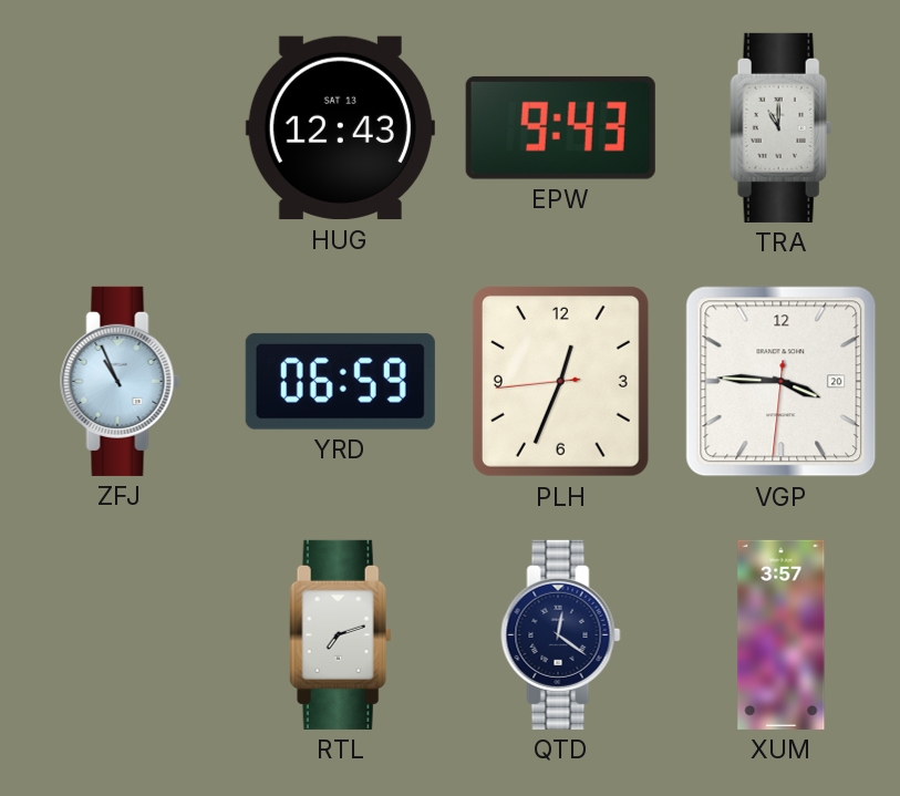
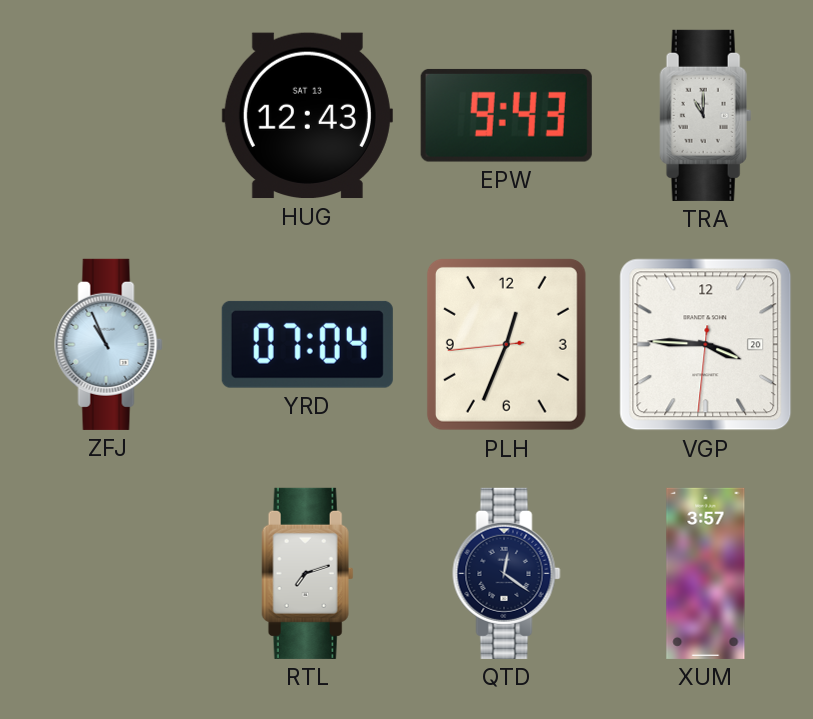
YRD: 06:59 -> 07:04 (307, 344)
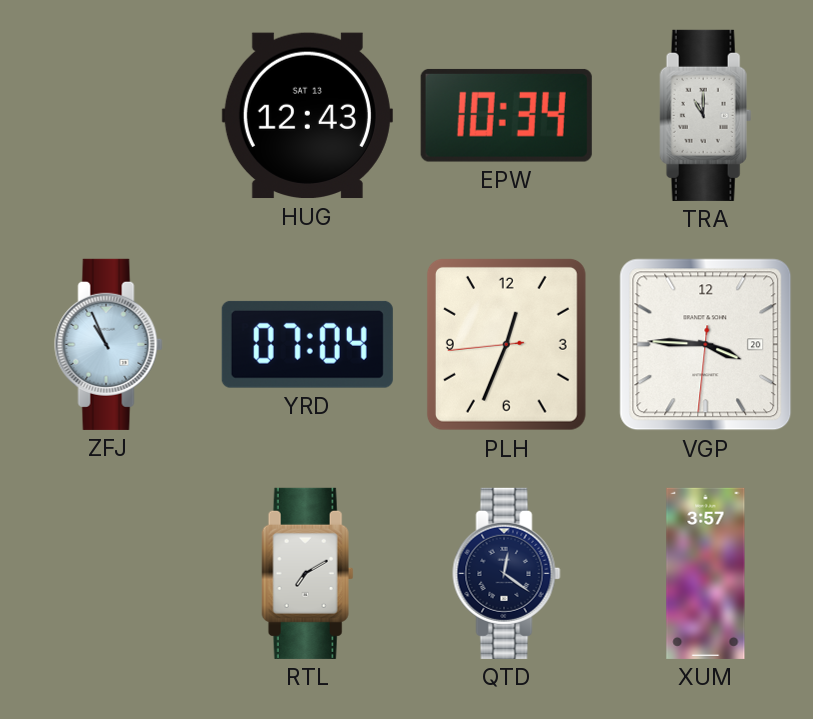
EPW: 9:43 -> 10:34 (506, 115)
RTL: 7:12 -> 7:10 (308, 573)
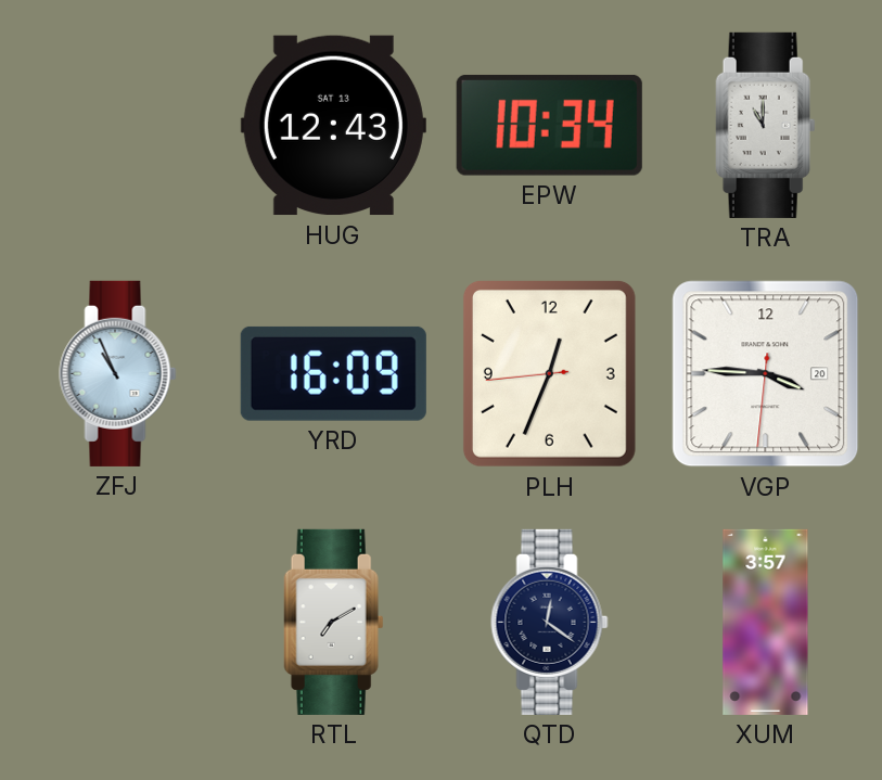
YRD: 07:04 -> 16:09 (333, 373)
